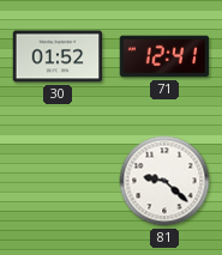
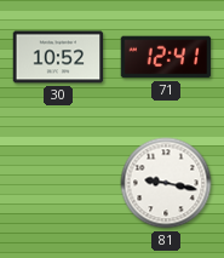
30: 01:52 -> 10:52 (58, 57)
81: 9:22 -> 9:17 (166, 183)
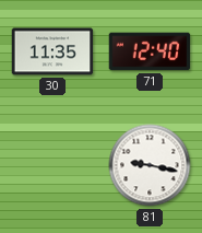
30: 10:52 -> 11:35 (52, 51)
71: 12:41 -> 12:40 (150, 51)
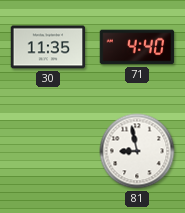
71: 12:40 -> 4:40 (137, 47)
81: 9:17 -> 8:58 (137, 151)
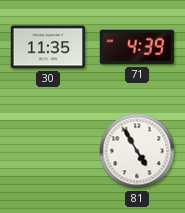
71: 4:40 -> 4:39 (137, 47)
81: 8:58 -> 4:55 (137, 151)
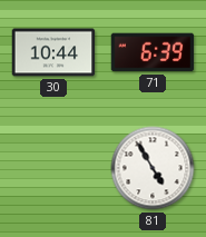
30: 11:35 -> 10:44 (53, 52)
71: 4:39 -> 6:39 (153, 52)
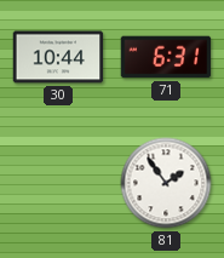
71: 6:39 -> 6:31 (166, 57)
81: 4:55 -> 1:54 (166, 183)
